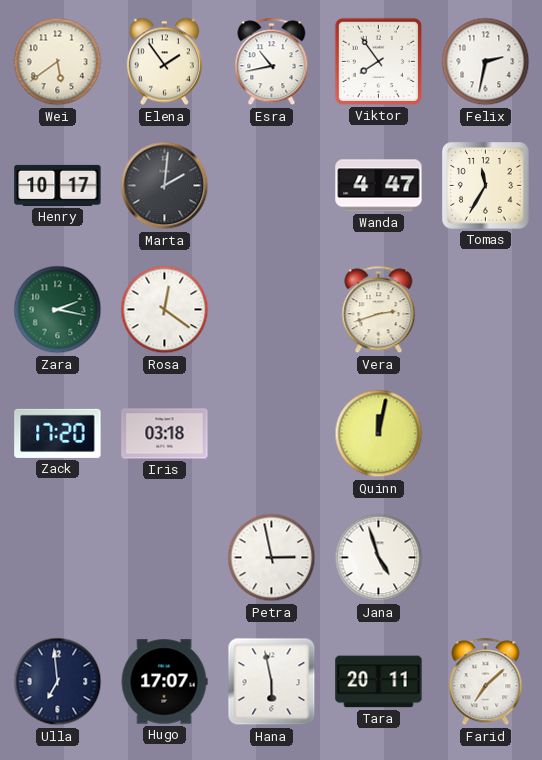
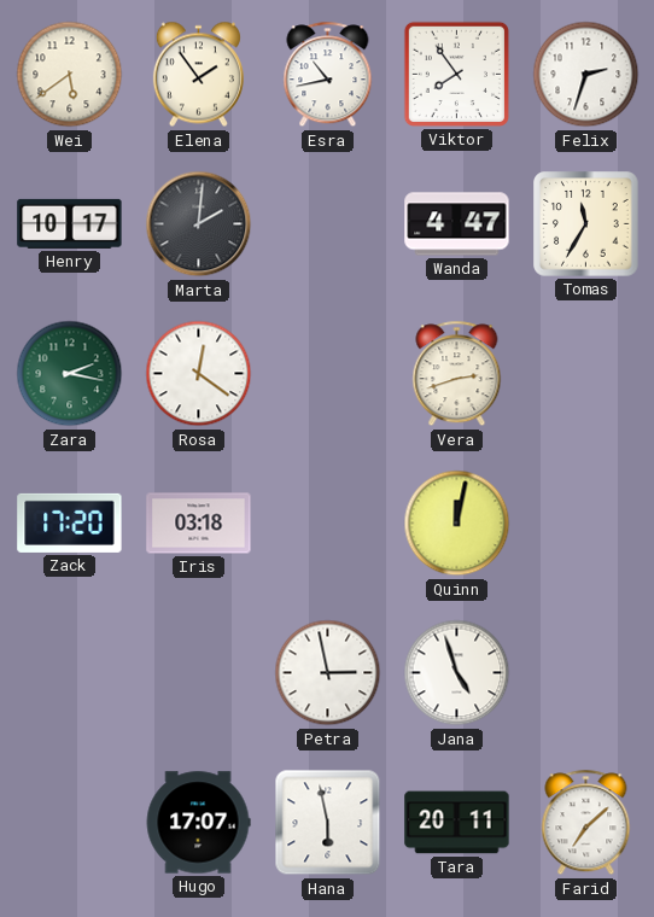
Felix: 2:32 -> 2:33 (586, 75)
Ulla: 6:59 -> none (58, 682)
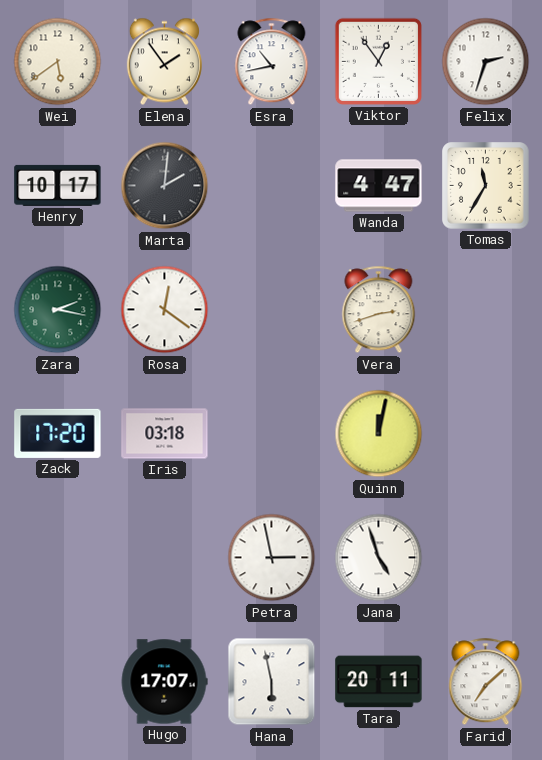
Viktor: 7:54 -> 12:54 (378, 61)
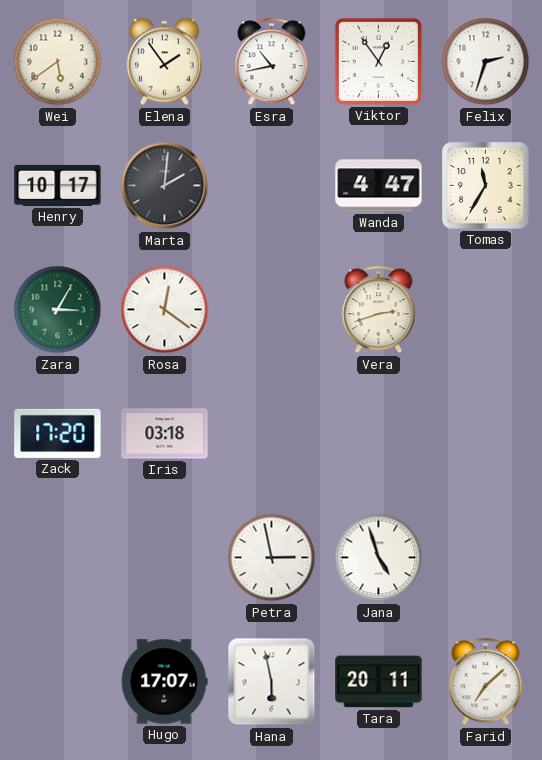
Zara: 2:17 -> 3:05 (58, 310)
Quinn: 12:02 -> none (379, 434)
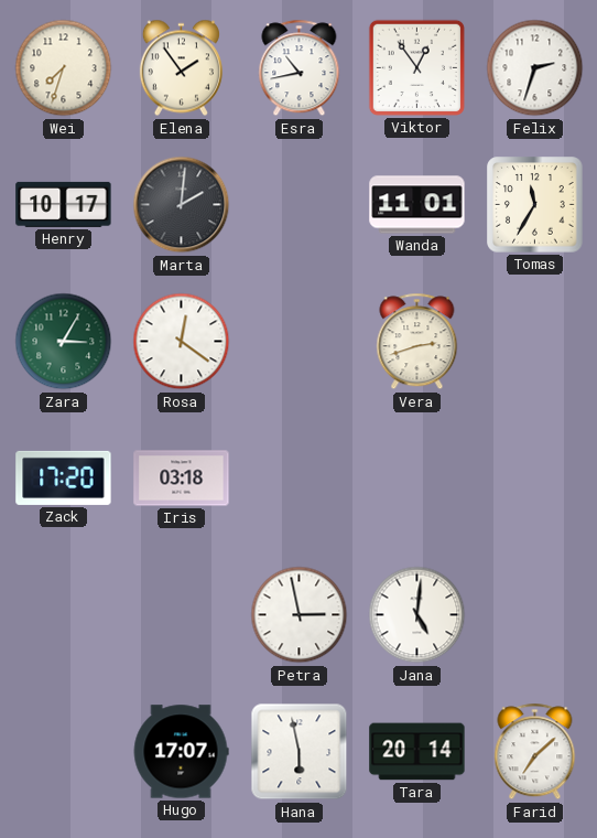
Wei: 5:39 -> 7:33 (64, 68)
Wanda: 4:47 -> 11:01 (417, 205)
Jana: 4:57 -> 5:01 (417, 615)
Tara: 20:11 -> 20:14 (417, 752)
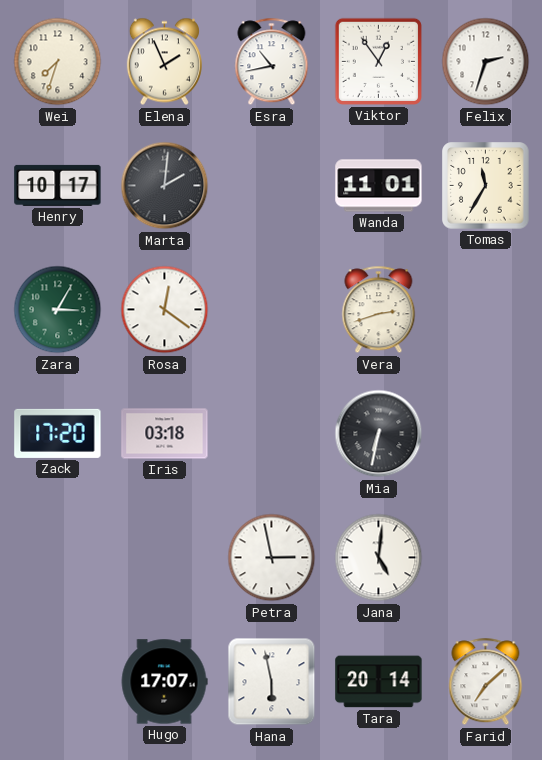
Elena: 1:54 -> 1:56 (164, 62)
Mia: none -> 6:32 (379, 434)
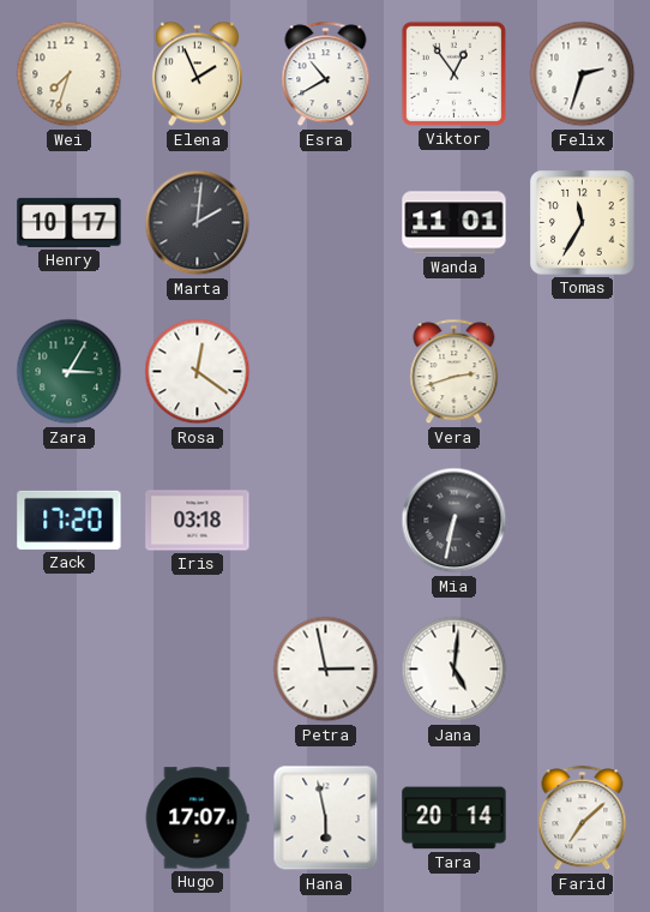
Esra: 10:43 -> 10:40 (326, 74)
